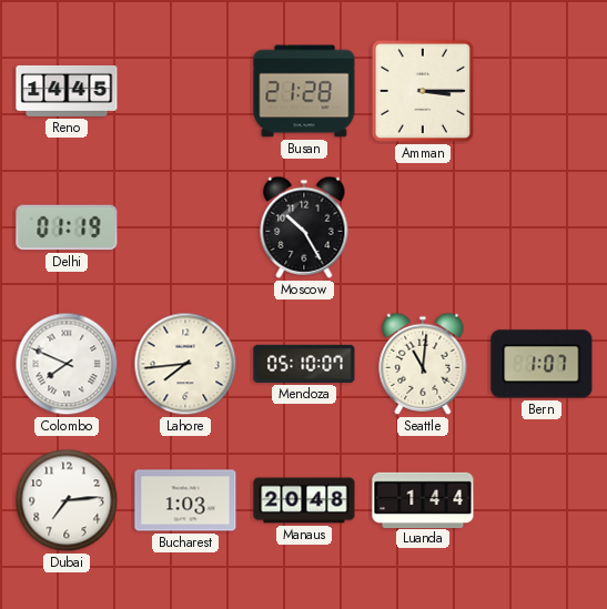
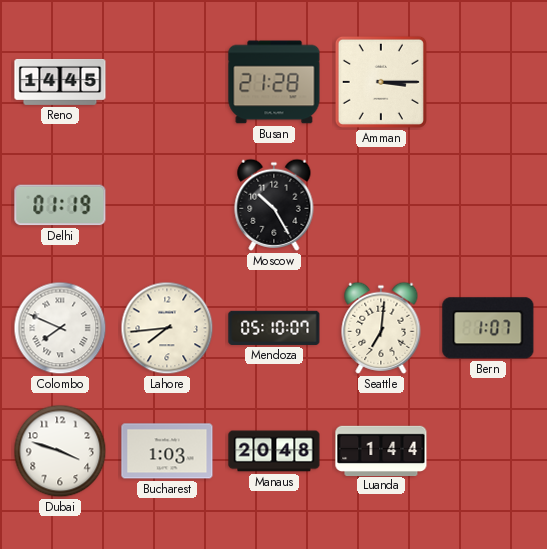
Seattle: 11:01 -> 7:01 (381, 328)
Dubai: 7:14 -> 3:48 (60, 451)
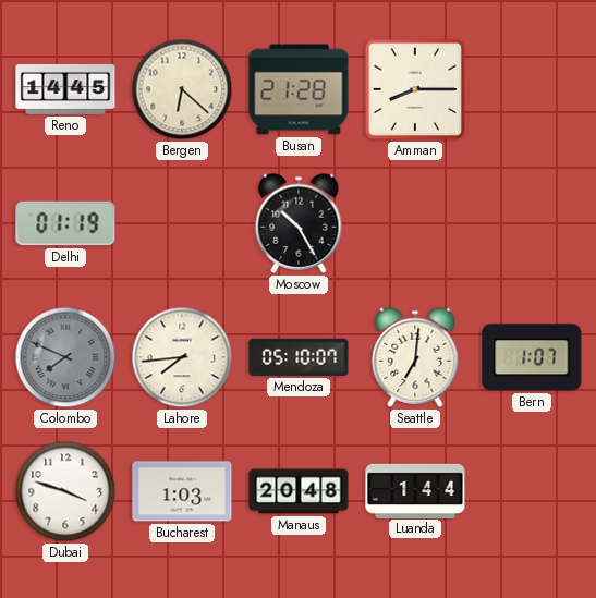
Bergen: none -> 6:22 (182, 89)
Amman: 3:15 -> 8:15 (415, 89)
Colombo dial: white -> grey (65, 357)
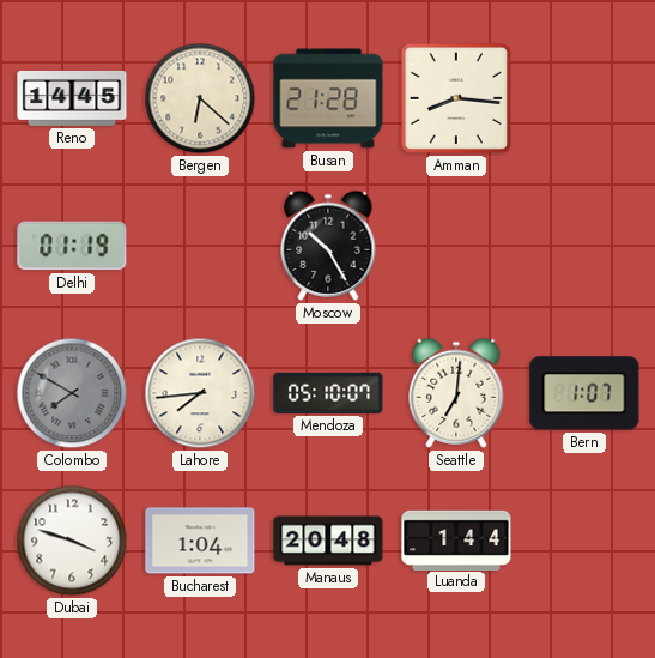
Amman: 8:15 -> 8:16 (456, 98)
Colombo: 7:49 -> 7:50 (72, 393)
Bucharest: 1:03 -> 1:04 (200, 541)
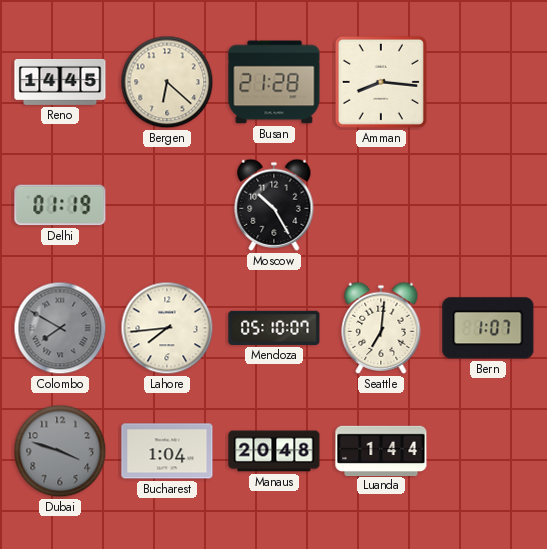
Dubai dial: white -> grey (60, 451)
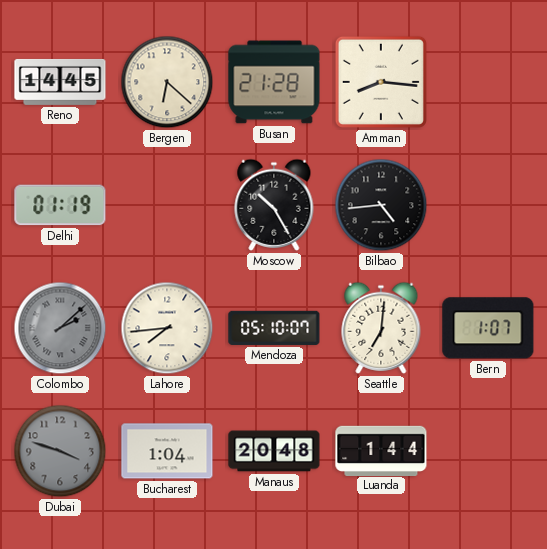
Bilbao: none -> 4:44 (381, 205)
Colombo: 7:50 -> 2:08 (60, 328)
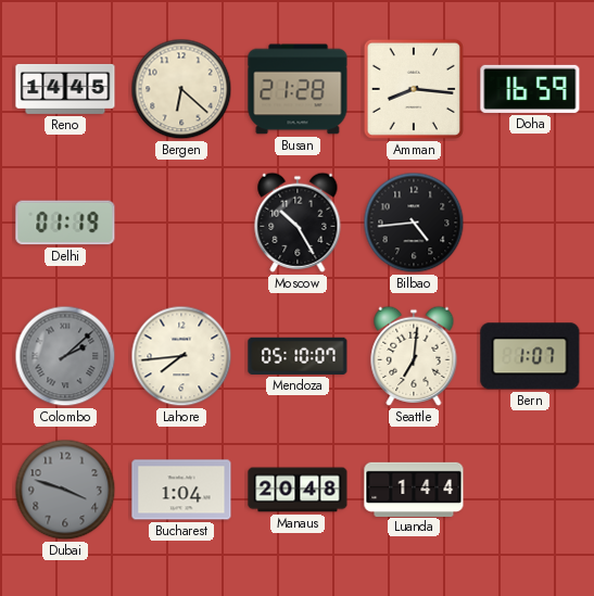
Doha: none -> 16:59 (530, 89)
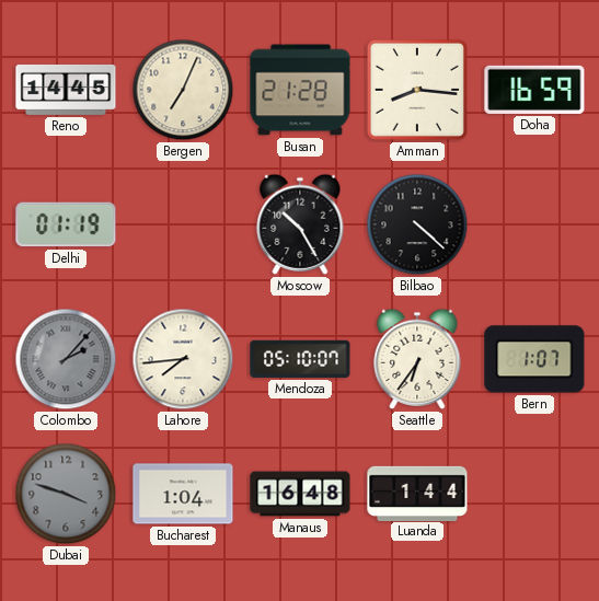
Bergen: 6:22 -> 7:04 (183, 90)
Bilbao: 4:44 -> 4:22 (417, 224)
Colombo: 2:08 -> 2:07 (66, 359)
Seattle: 7:01 -> 6:36 (417, 359)
Manaus: 20:48 -> 16:48 (300, 494)
